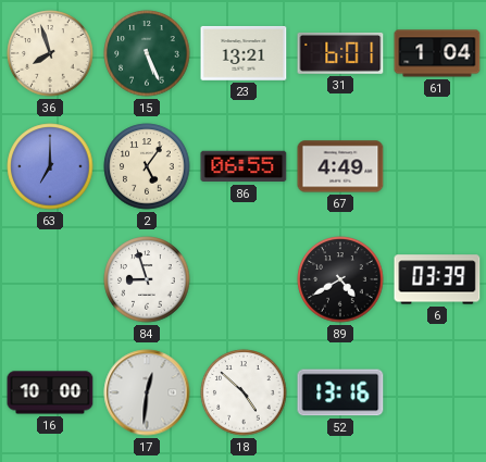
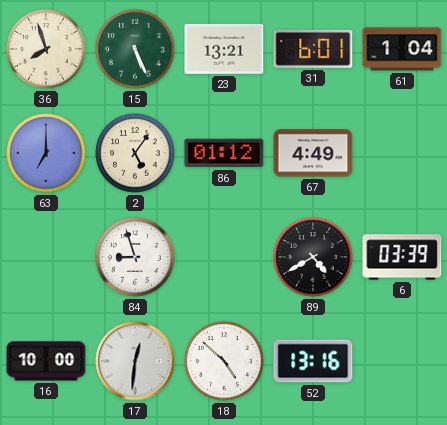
86: 06:55 -> 01:12 (224, 153)
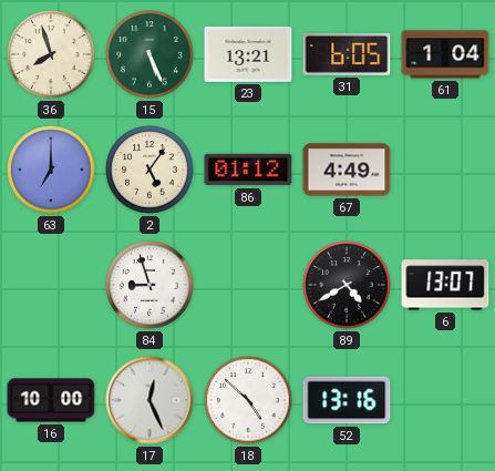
31: 6:01 -> 6:05 (347, 54)
6: 03:39 -> 13:07 (445, 285)
17: 12:31 -> 12:26 (149, 400)
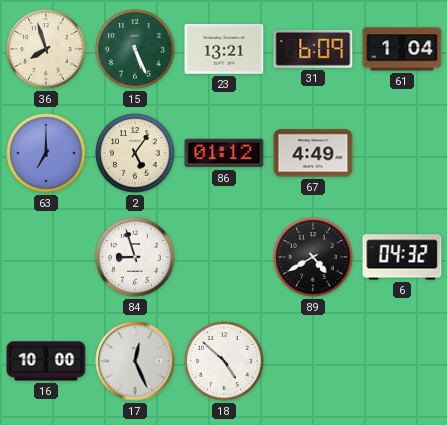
31: 6:05 -> 6:09 (313, 49)
6: 13:07 -> 04:32 (402, 257)
52: 13:16 -> none (347, 400)
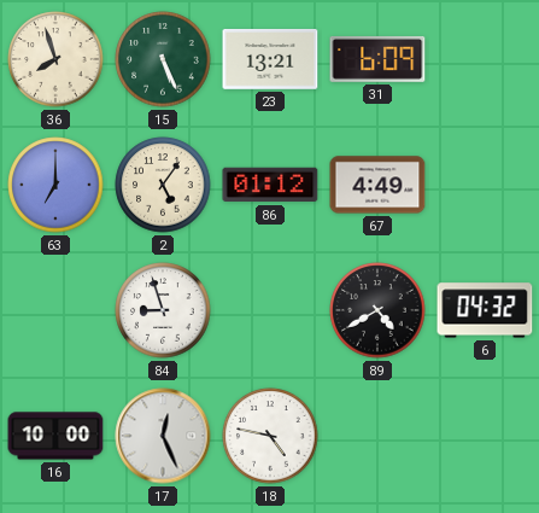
61: 1:04 -> none (402, 49)
18: 4:52 -> 4:47 (270, 436)
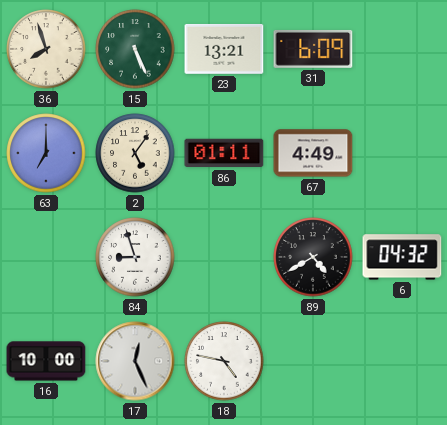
86: 01:12 -> 01:11 (224, 153)
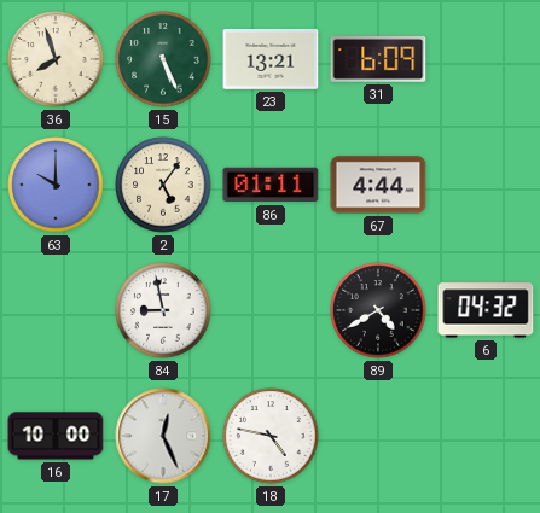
63: 7:00 -> 10:00 (56, 185)
67: 4:49 -> 4:44 (378, 185)
84: 8:57 -> 8:58 (163, 310)
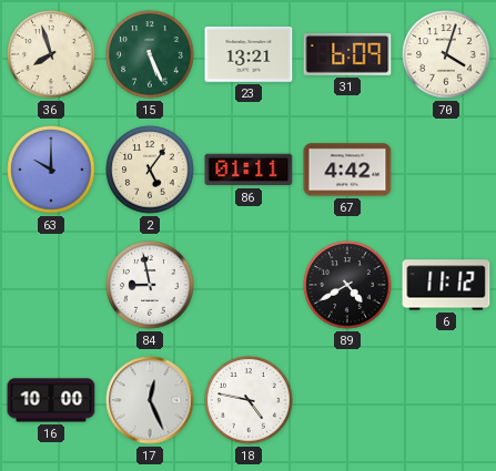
70: none -> 4:03 (446, 54)
67: 4:44 -> 4:42 (347, 170)
6: 04:32 -> 11:12 (446, 285)
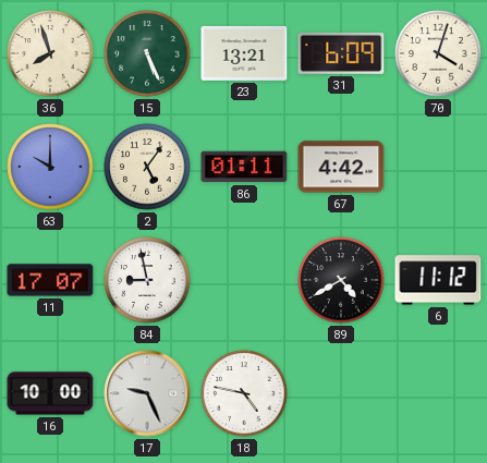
11: none -> 17:07 (50, 280)
17: 12:26 -> 9:26 (147, 393)
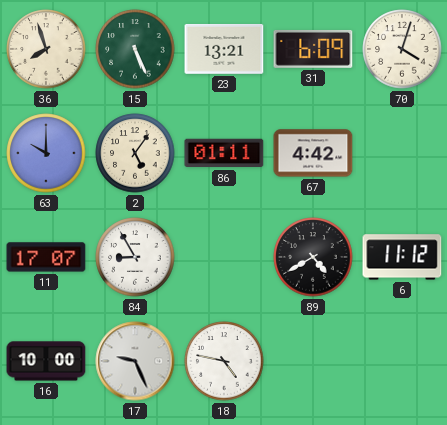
84: 8:58 -> 8:55 (135, 257)
